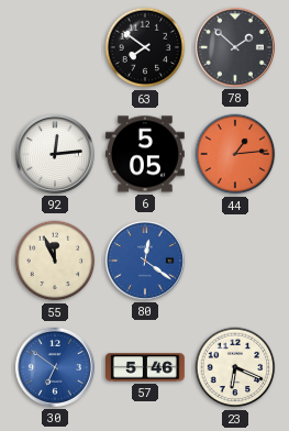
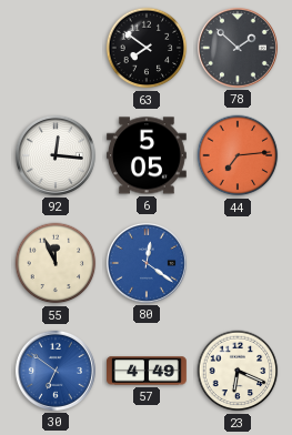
92: 12:14 -> 12:16 (56, 155)
44: 1:14 -> 7:14 (238, 155)
57: 5:46 -> 4:49 (148, 371)
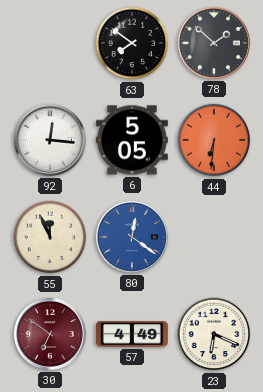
44: 7:14 -> 6:31 (214, 140)
30 dial: blue -> burgundy (50, 334)
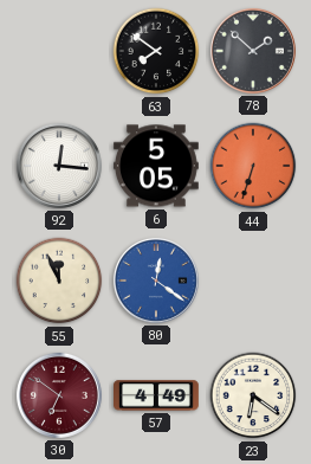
44: 6:31 -> 6:33 (253, 166)
23: 6:19 -> 6:21 (253, 395)
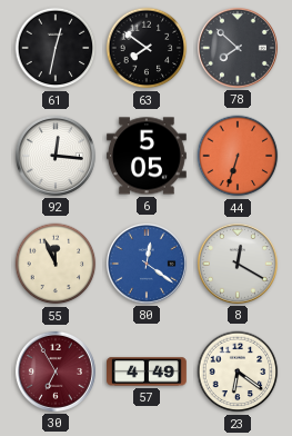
61: none -> 12:32 (56, 48)
78: 1:52 -> 7:52 (238, 48)
8: none -> 12:20 (238, 264)
30: 6:51 -> 6:55 (56, 371)
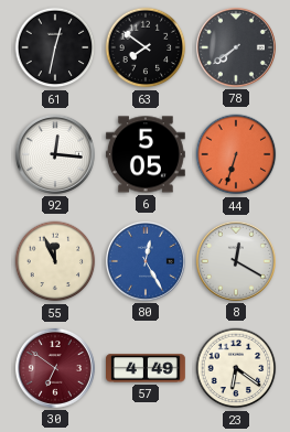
78: 7:52 -> 7:39 (236, 47)
80: 12:21 -> 12:25 (146, 261)
30: 6:55 -> 6:51 (55, 368)
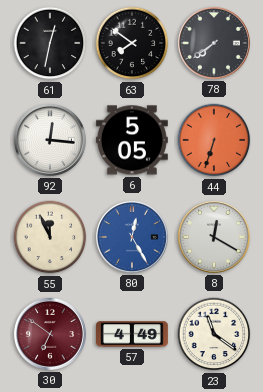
23: 6:21 -> 11:21 (214, 334)
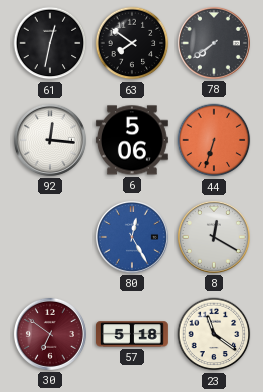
6: 5:05 -> 5:06 (132, 140)
55: 11:56 -> none (50, 237)
57: 4:49 -> 5:18 (133, 334)
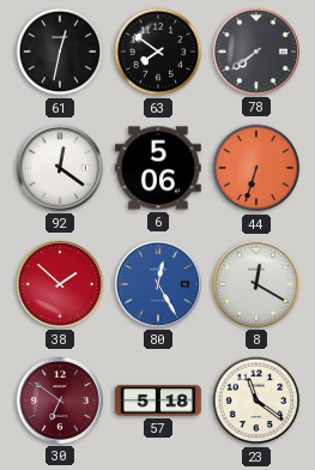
92: 12:16 -> 12:21 (60, 168)
38: none -> 1:52 (60, 284)
